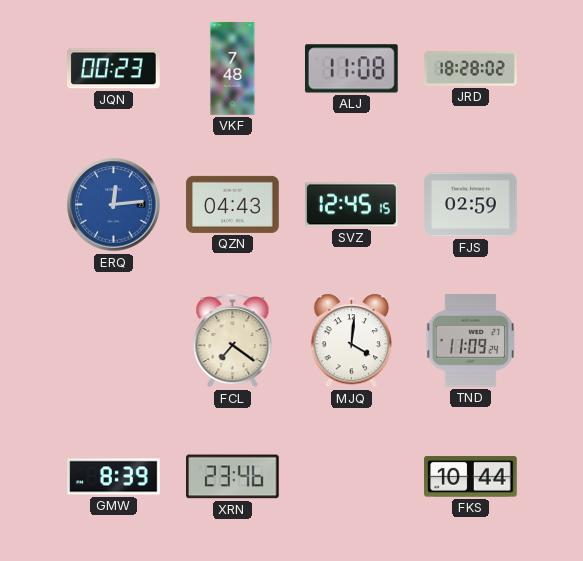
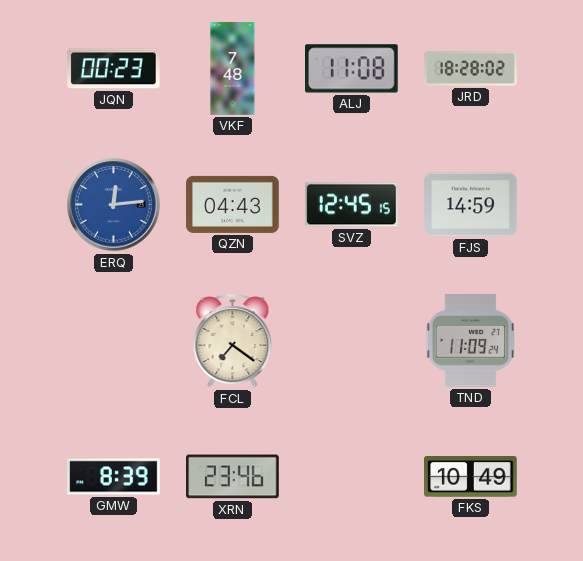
FJS: 02:59 -> 14:59 (471, 205)
MJQ: 4:01 -> none (352, 341)
FKS: 10:44 -> 10:49 (471, 477)
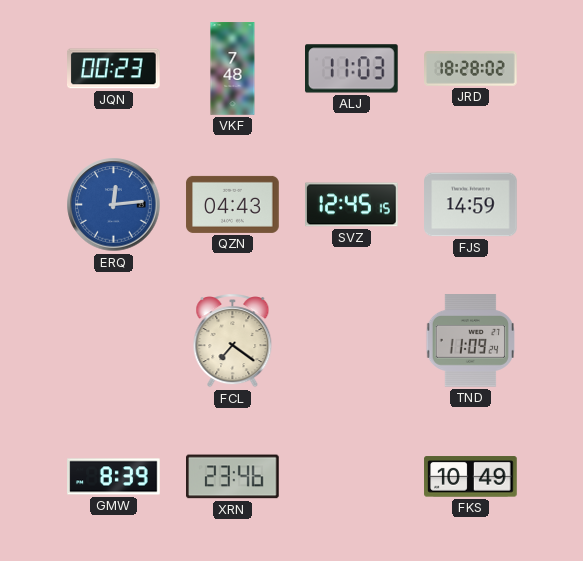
ALJ: 11:08 -> 11:03 (352, 69)
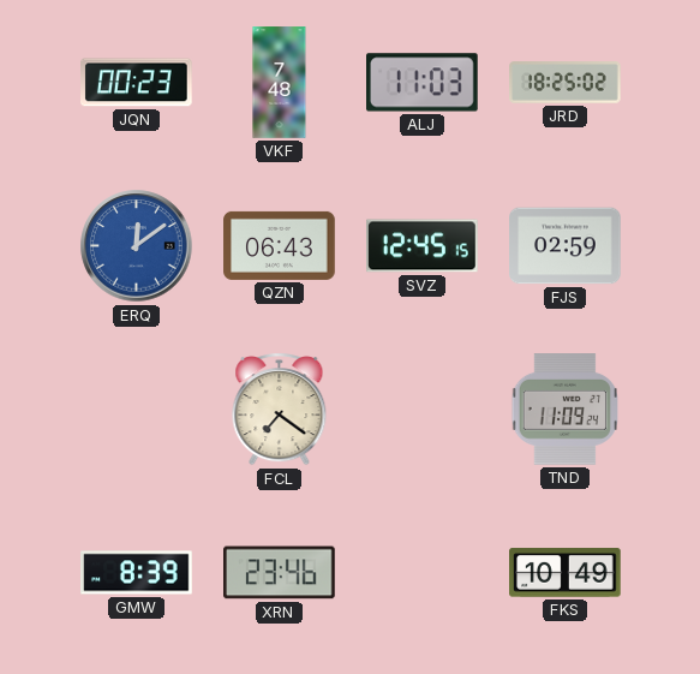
JRD: 18:28 -> 18:25 (566, 83)
ERQ: 12:14 -> 12:09 (137, 246)
QZN: 04:43 -> 06:43 (280, 245)
FJS: 14:59 -> 02:59 (566, 246)
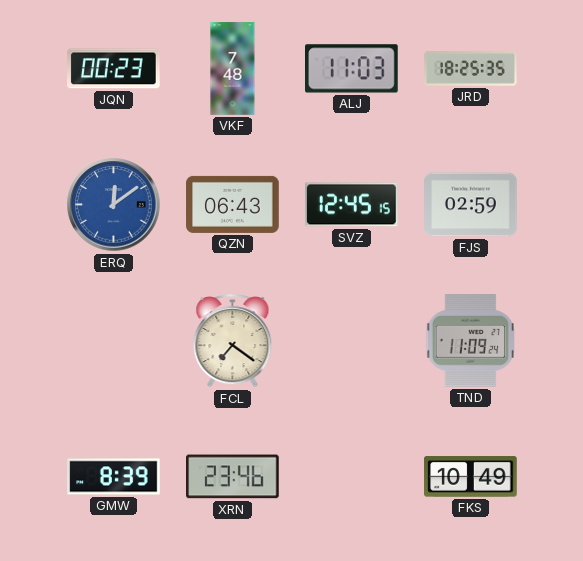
JRD: 18:25:02 -> 18:25:35 (471, 69)
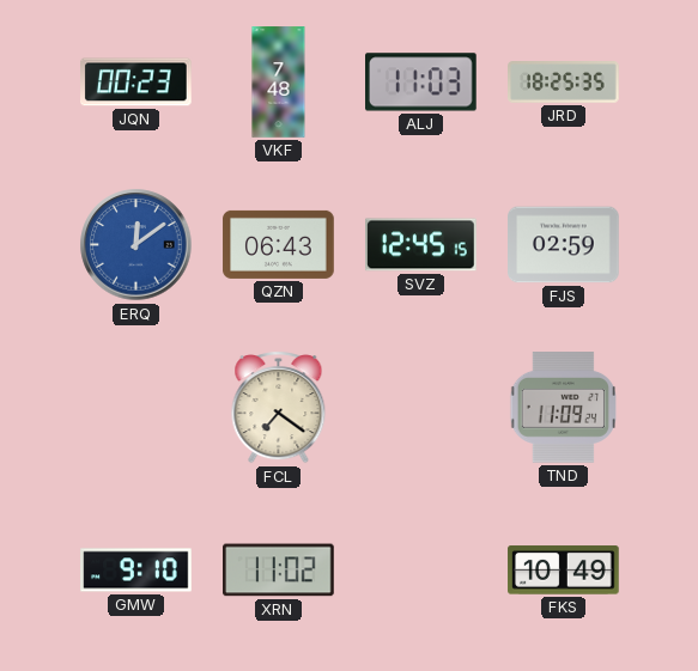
GMW: 8:39 -> 9:10 (136, 571)
XRN: 23:46 -> 11:02 (279, 571)
